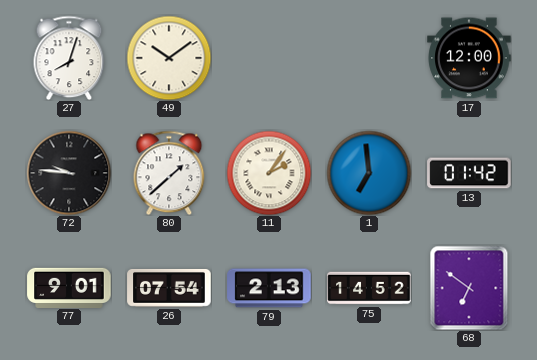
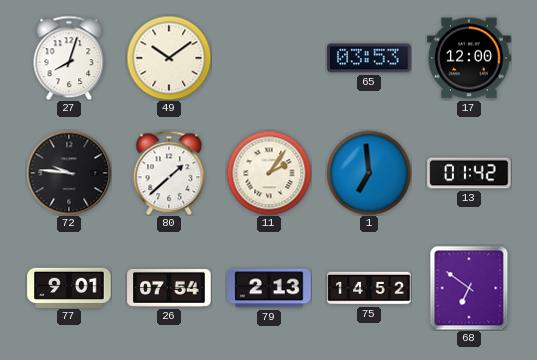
65: none -> 03:53 (369, 58)
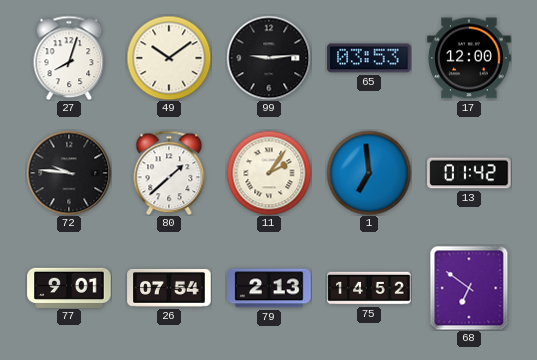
99: none -> 9:14 (269, 58)
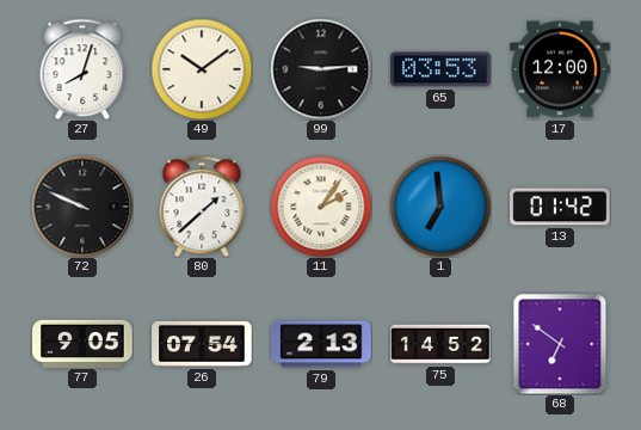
72: 9:46 -> 9:49 (82, 207)
77: 9:01 -> 9:05 (82, 343)
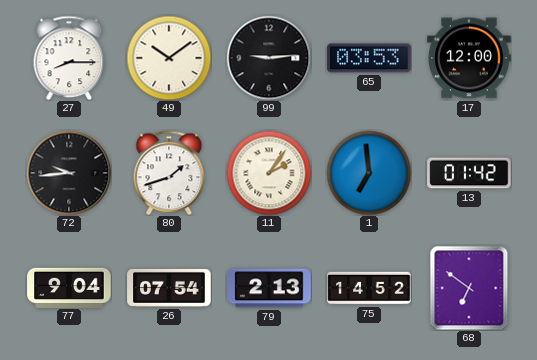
27: 8:03 -> 8:15 (69, 58)
72: 9:49 -> 9:44 (69, 173)
80: 1:38 -> 1:42 (169, 173)
77: 9:05 -> 9:04 (69, 287)
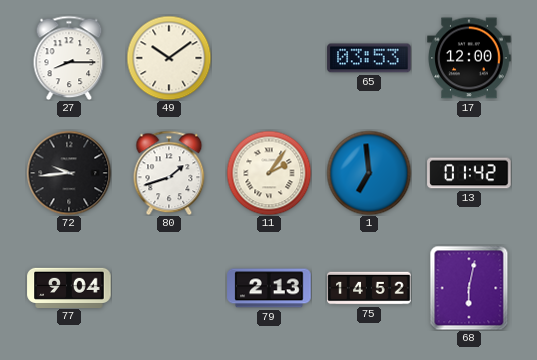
99: 9:14 -> none (269, 58)
26: 07:54 -> none (169, 288)
68: 6:51 -> 6:02 (469, 288)
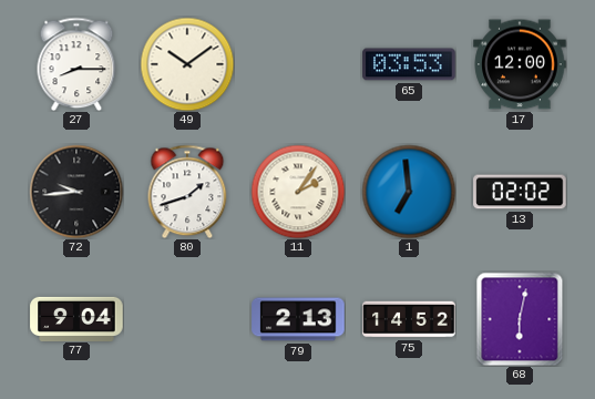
13: 01:42 -> 02:02 (520, 192)
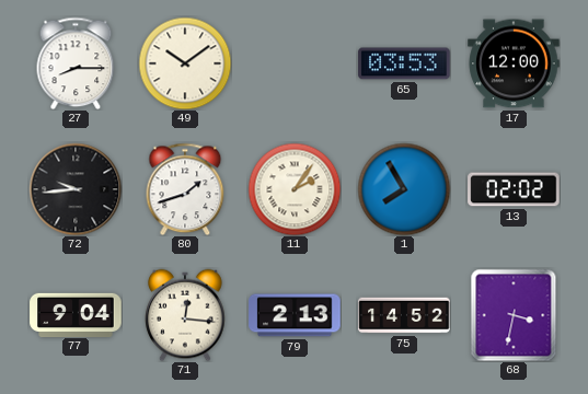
1: 6:59 -> 7:55 (404, 189)
71: none -> 12:16 (185, 315)
68: 6:02 -> 3:32 (514, 315)
